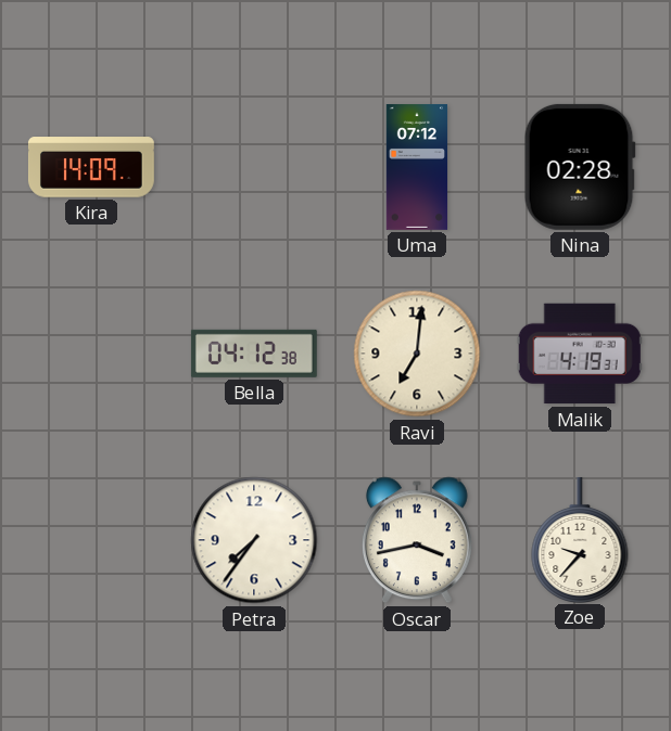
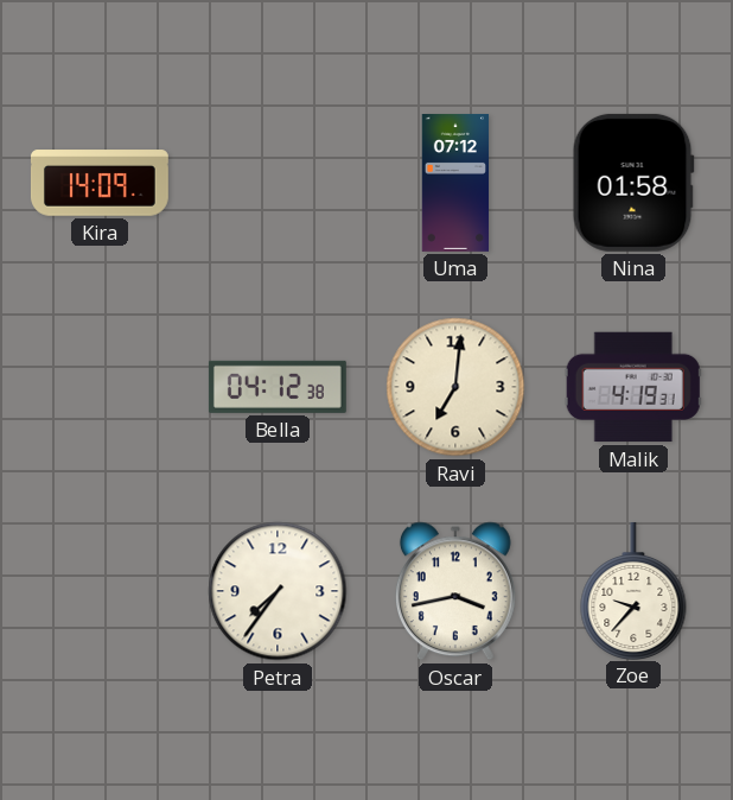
Nina: 02:28 -> 01:58 (633, 183)
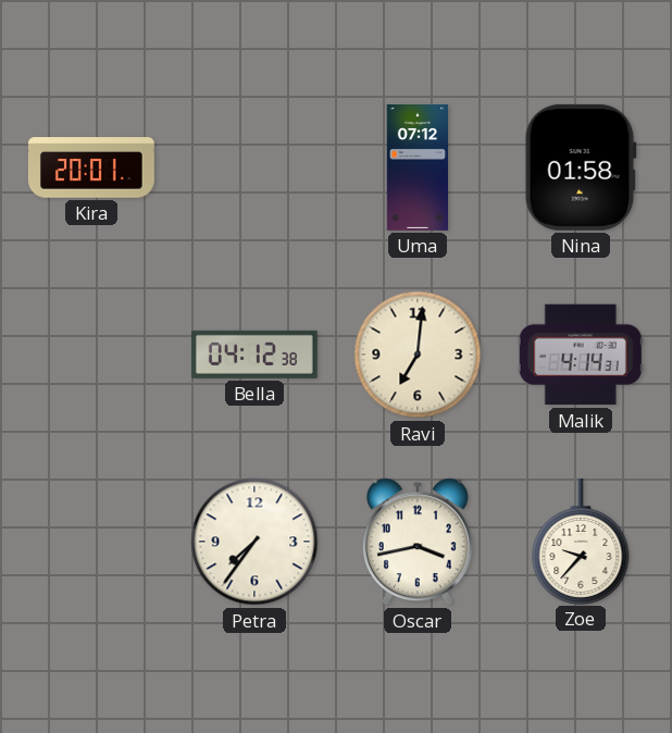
Kira: 14:09 -> 20:01 (91, 167)
Malik: 4:19 -> 4:14 (581, 355)
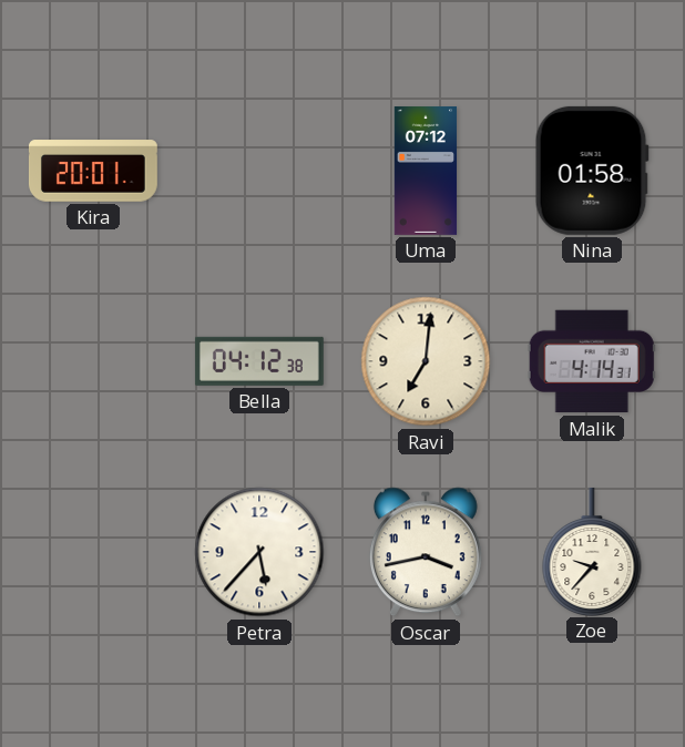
Petra: 7:36 -> 5:37 (259, 552)
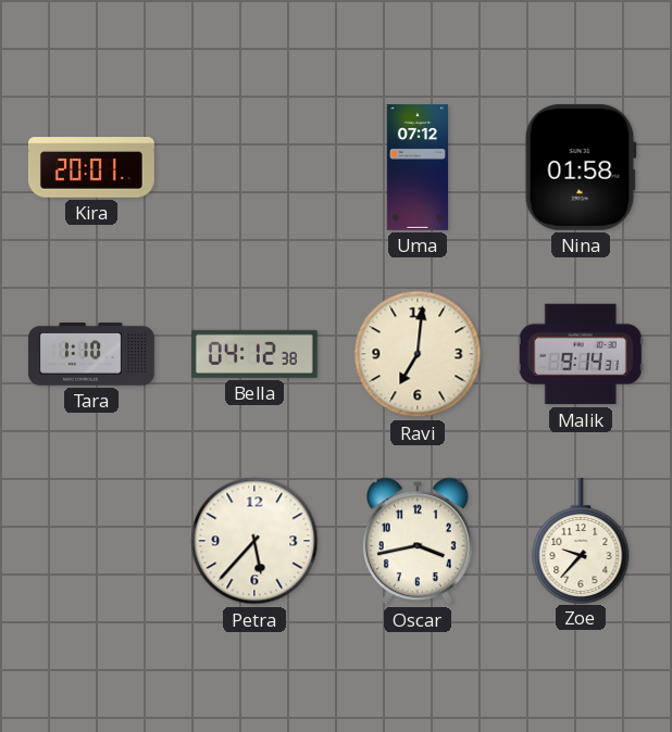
Tara: none -> 1:10 (91, 354)
Malik: 4:14 -> 9:14 (581, 354)
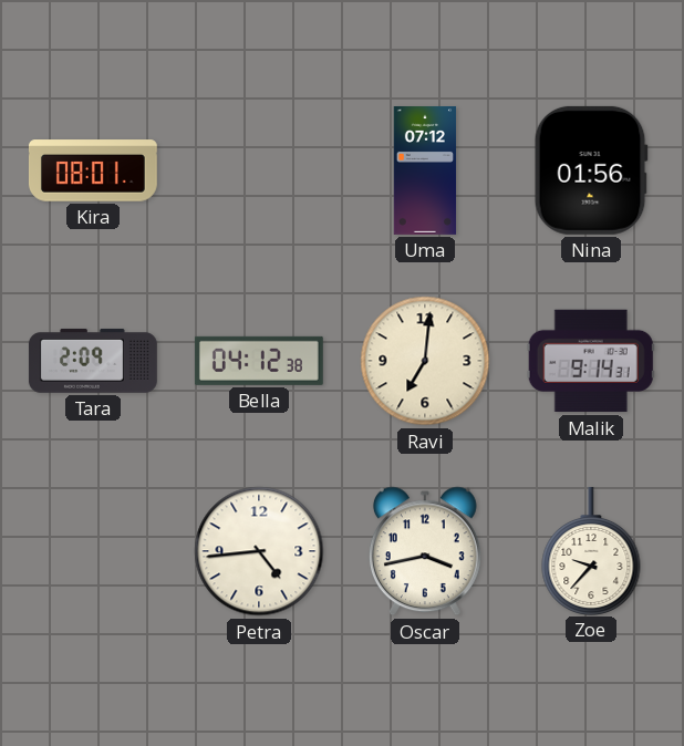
Kira: 20:01 -> 08:01 (93, 170)
Nina: 01:58 -> 01:56 (591, 170)
Tara: 1:10 -> 2:09 (93, 361)
Petra: 5:37 -> 4:44 (259, 551)
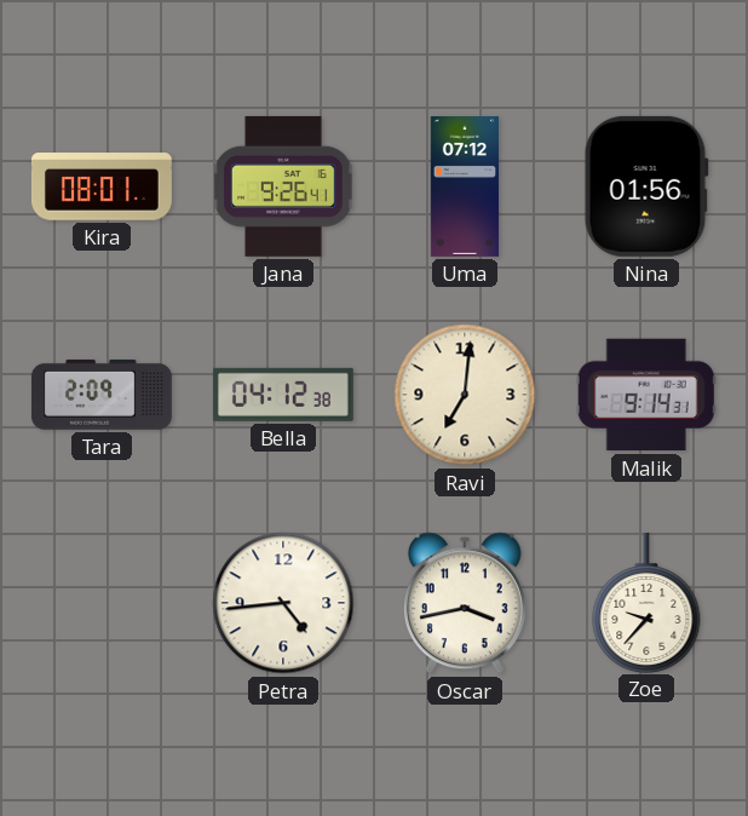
Jana: none -> 9:26 (283, 186)
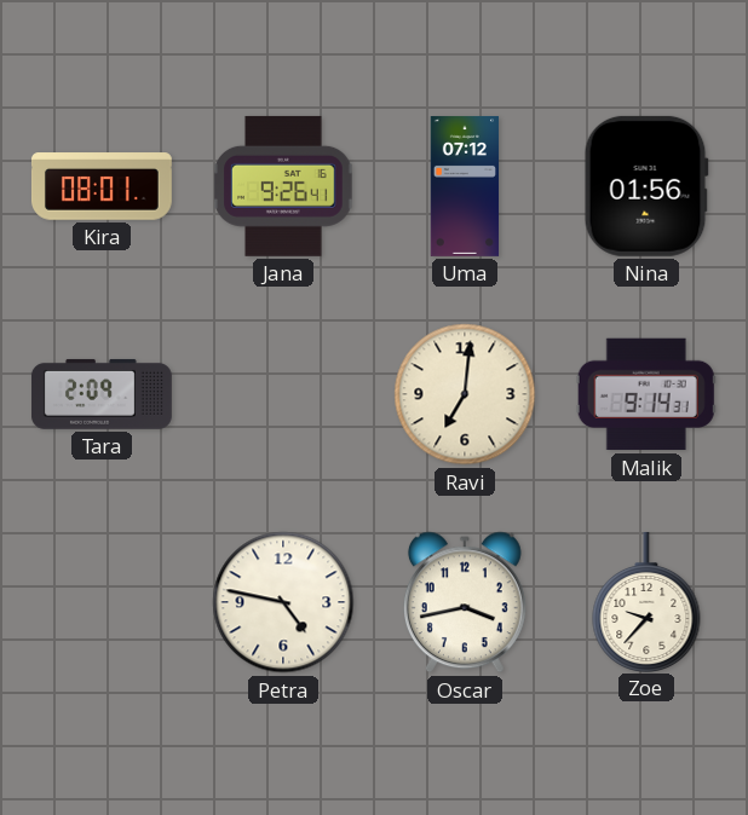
Bella: 04:12 -> none (283, 395)
Petra: 4:44 -> 4:47 (283, 602)
